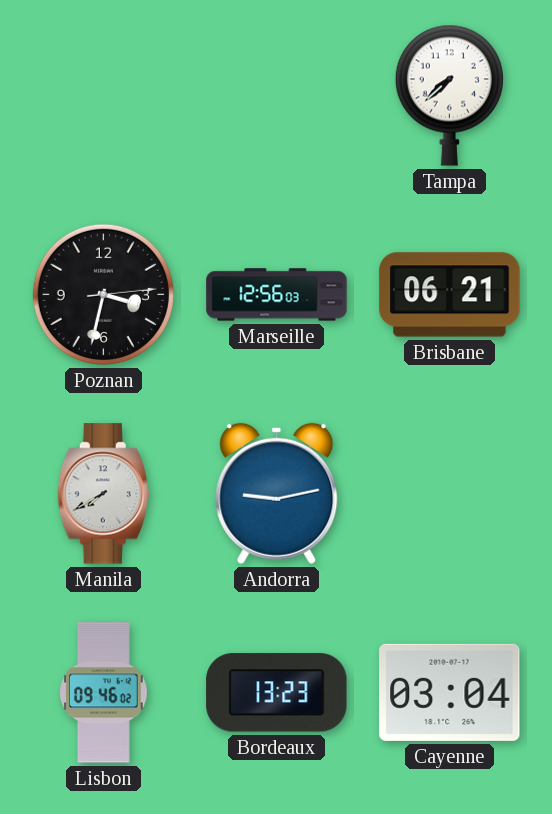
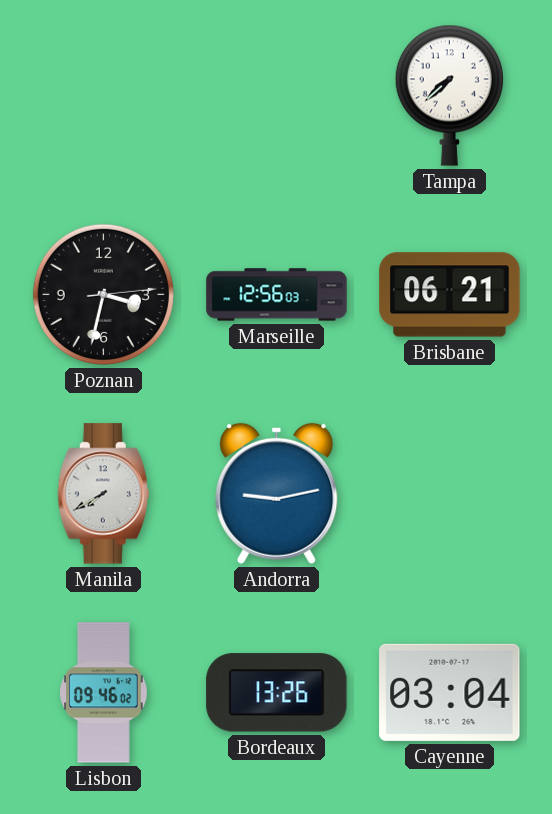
Bordeaux: 13:23 -> 13:26 (277, 693)
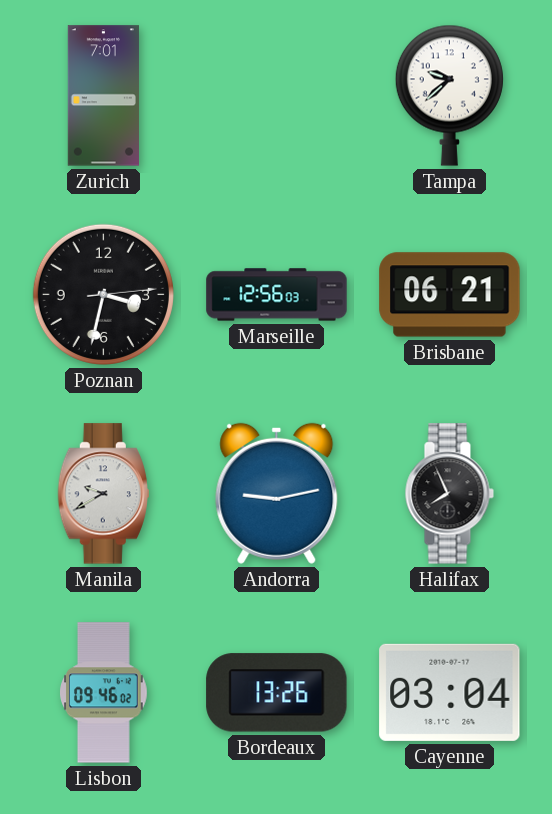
Zurich: none -> 7:01 (103, 96)
Tampa: 7:38 -> 9:38 (449, 95)
Manila: 7:40 -> 9:40 (103, 494)
Halifax: none -> 7:56 (449, 494)
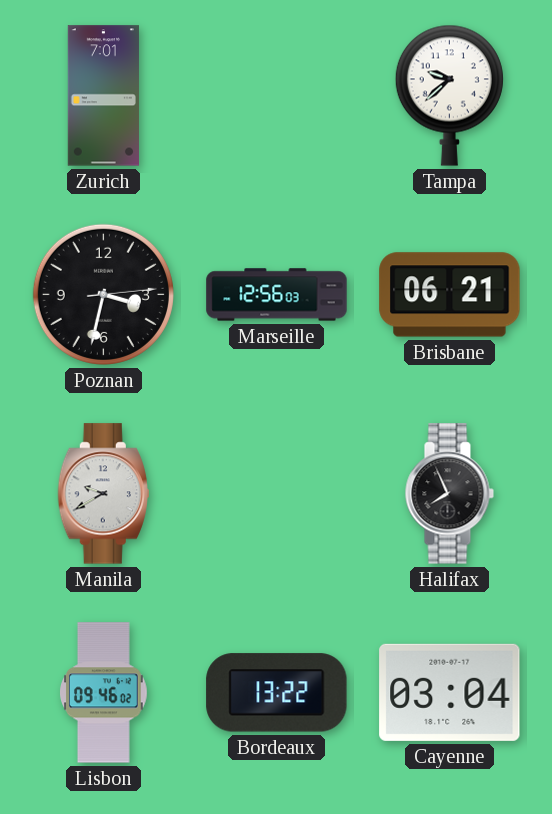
Andorra: 9:13 -> none (277, 493)
Bordeaux: 13:26 -> 13:22 (277, 693)
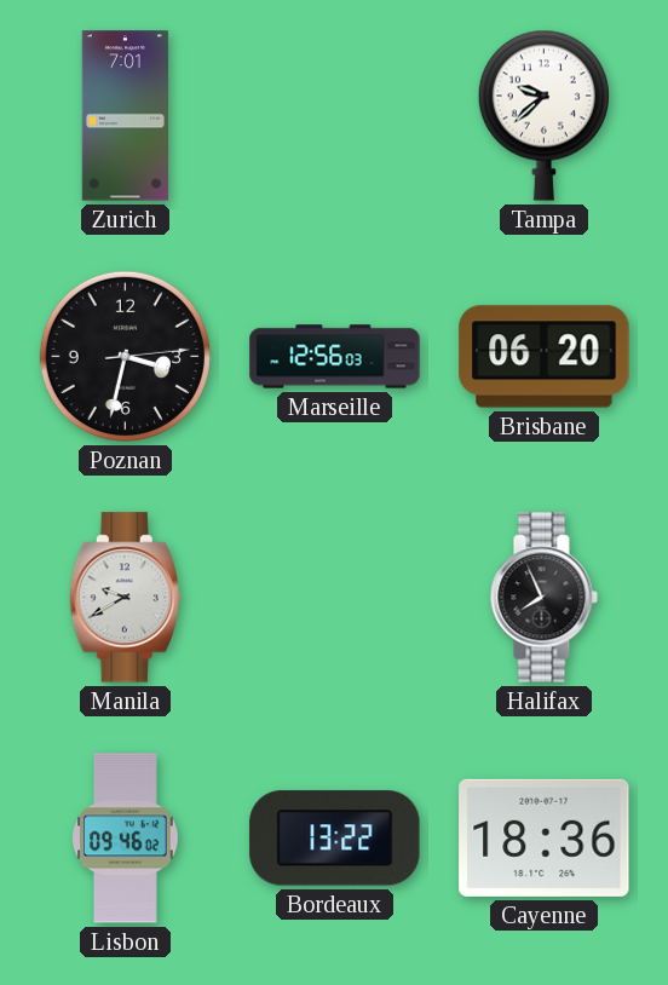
Brisbane: 06:21 -> 06:20 (545, 357)
Cayenne: 03:04 -> 18:36 (545, 837)
